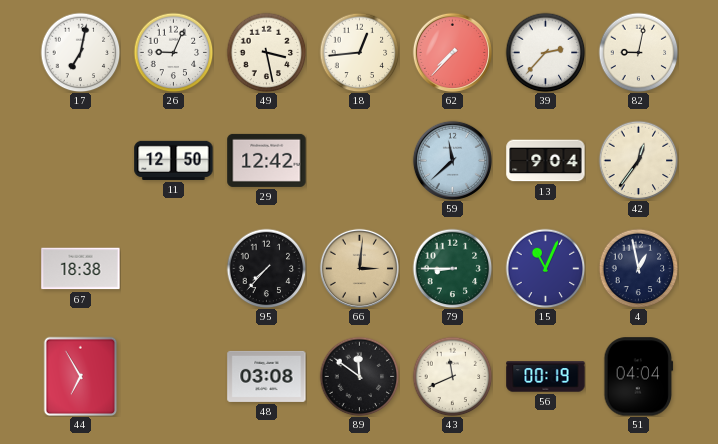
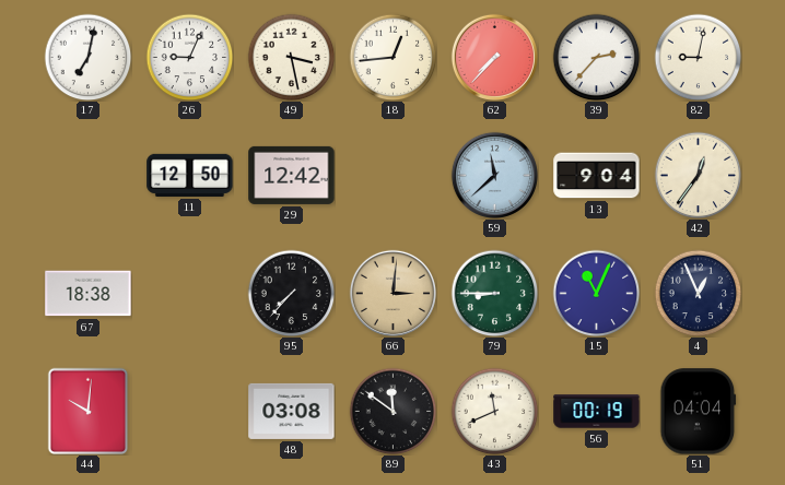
4: 12:58 -> 12:56 (698, 293)
44: 6:55 -> 10:01 (89, 411)
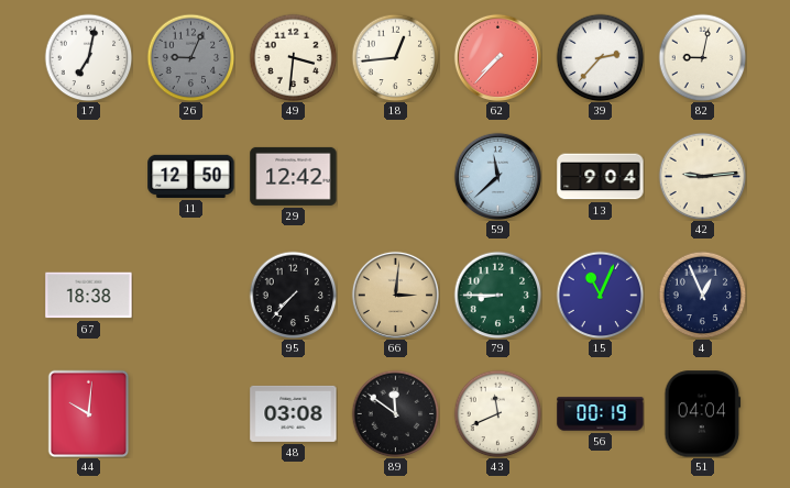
26 dial: white -> grey (190, 57)
49: 3:28 -> 3:31 (293, 57)
42: 12:36 -> 9:14 (702, 176)
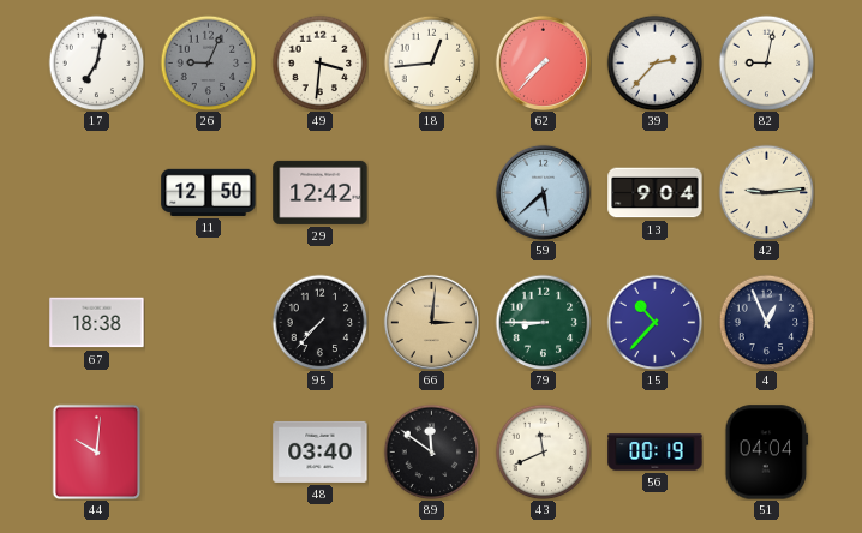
59: 11:38 -> 5:38 (543, 192)
15: 11:04 -> 10:37 (654, 322)
48: 03:08 -> 03:40 (321, 451)
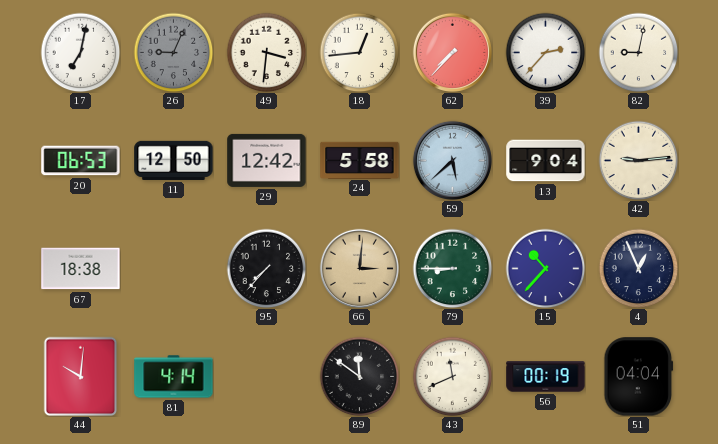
20: none -> 06:53 (81, 161)
24: none -> 5:58 (360, 160)
81: none -> 4:14 (174, 377)
48: 03:40 -> none (321, 451)
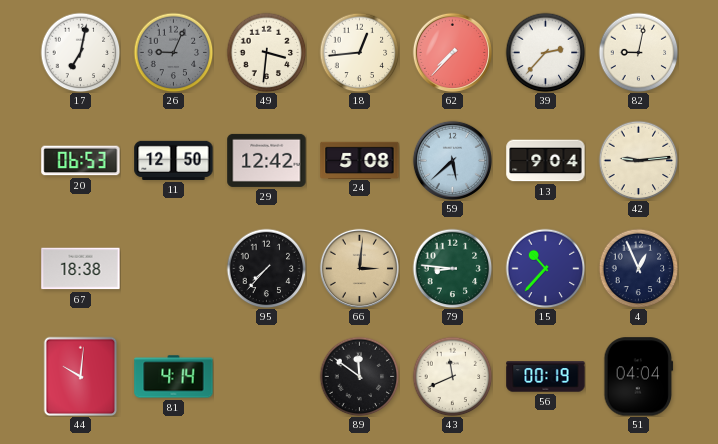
24: 5:58 -> 5:08 (360, 160)
79: 8:45 -> 8:46 (452, 268)
